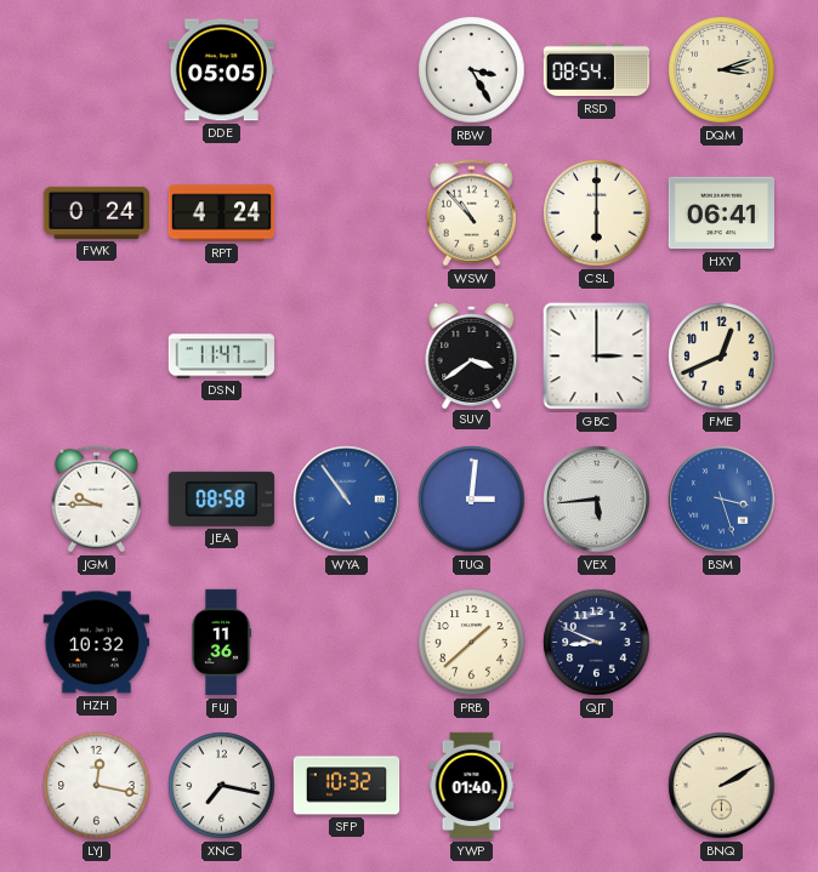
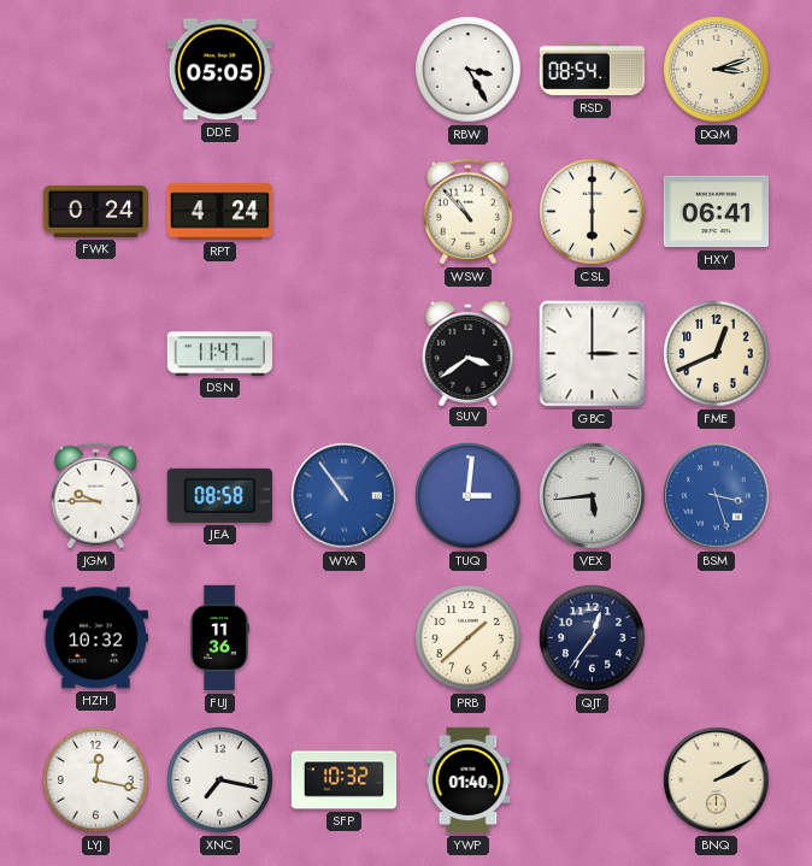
QJT: 8:49 -> 12:36 (593, 638)
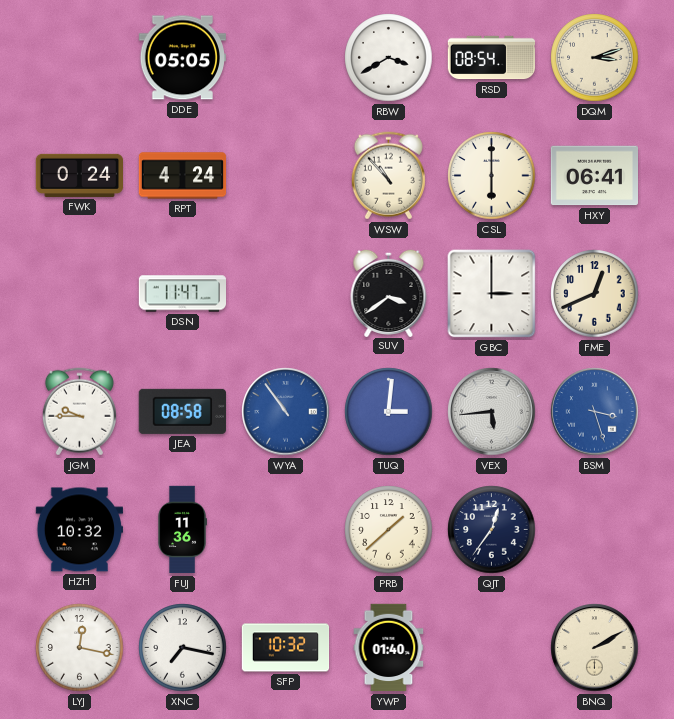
RBW: 3:25 -> 3:40 (389, 58)
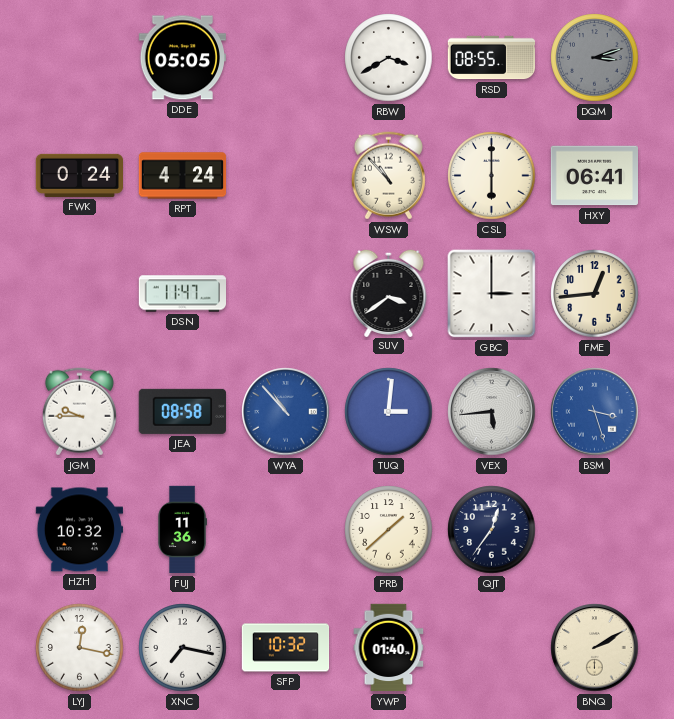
RSD: 08:54 -> 08:55 (492, 58)
DQM dial: cream -> grey (595, 58)
FME: 12:41 -> 12:44 (595, 294)
WYA: 10:54 -> 10:53 (286, 412)
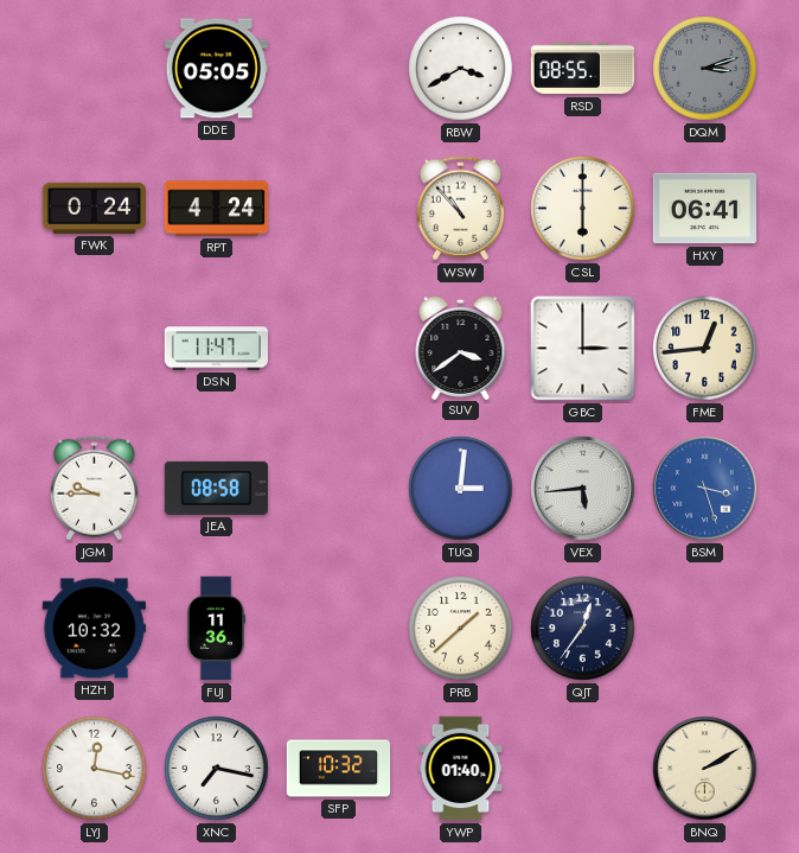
WYA: 10:53 -> none (286, 412)
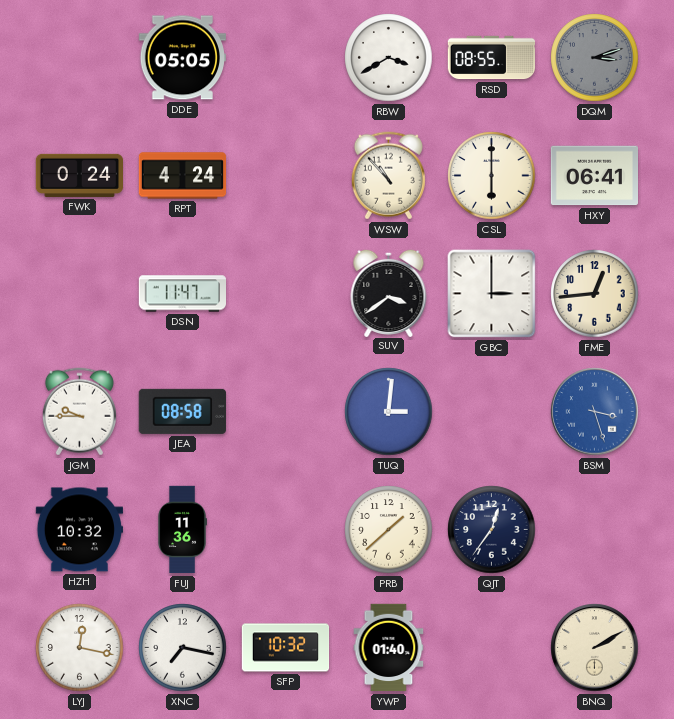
VEX: 5:44 -> none (583, 489)
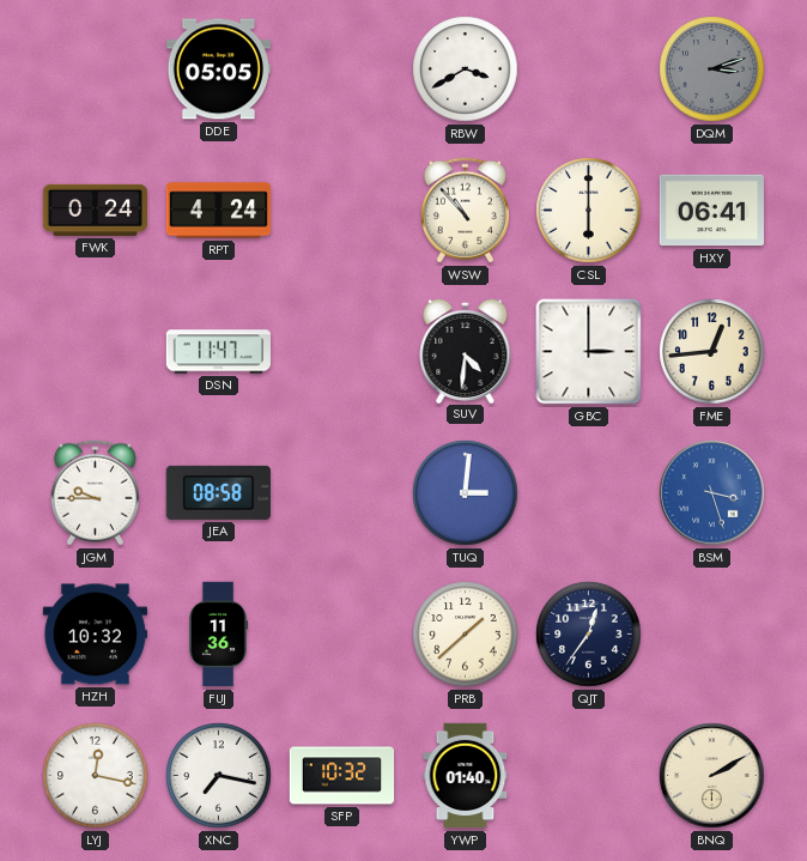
RSD: 08:55 -> none (492, 58)
SUV: 3:39 -> 4:31 (466, 350)
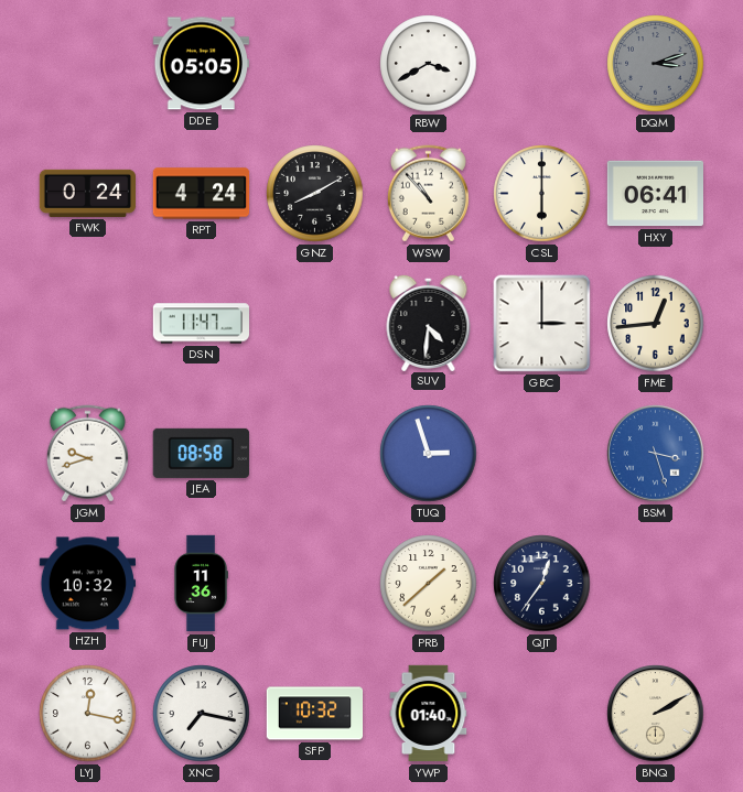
GNZ: none -> 8:10 (315, 194)
JGM: 9:45 -> 9:42 (87, 454)
TUQ: 3:01 -> 2:57 (429, 454)
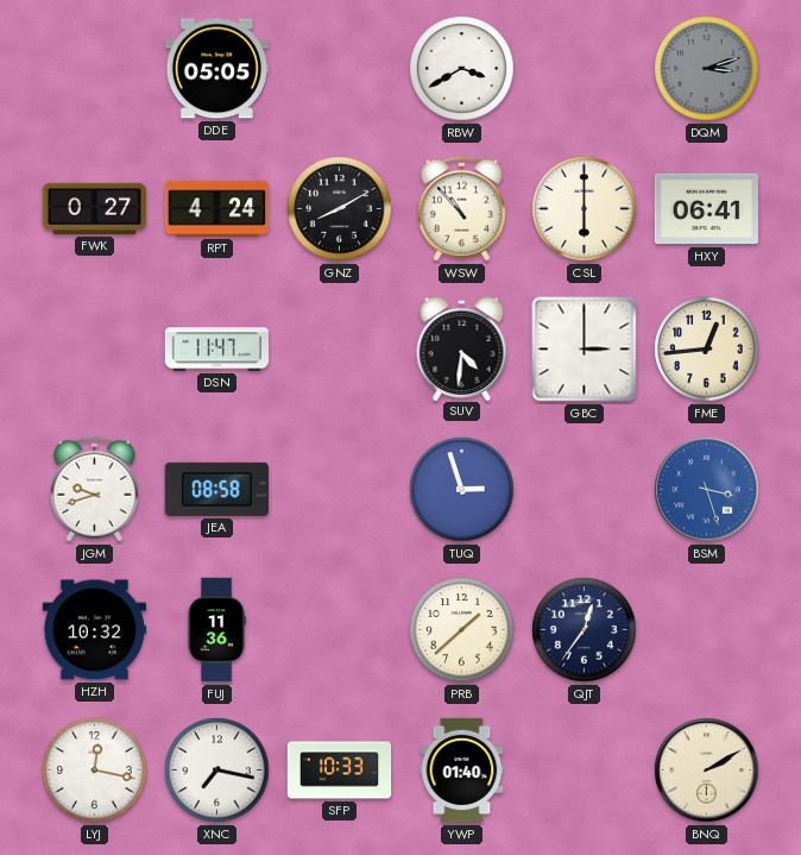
FWK: 0:24 -> 0:27 (94, 208)
SFP: 10:32 -> 10:33 (340, 771)
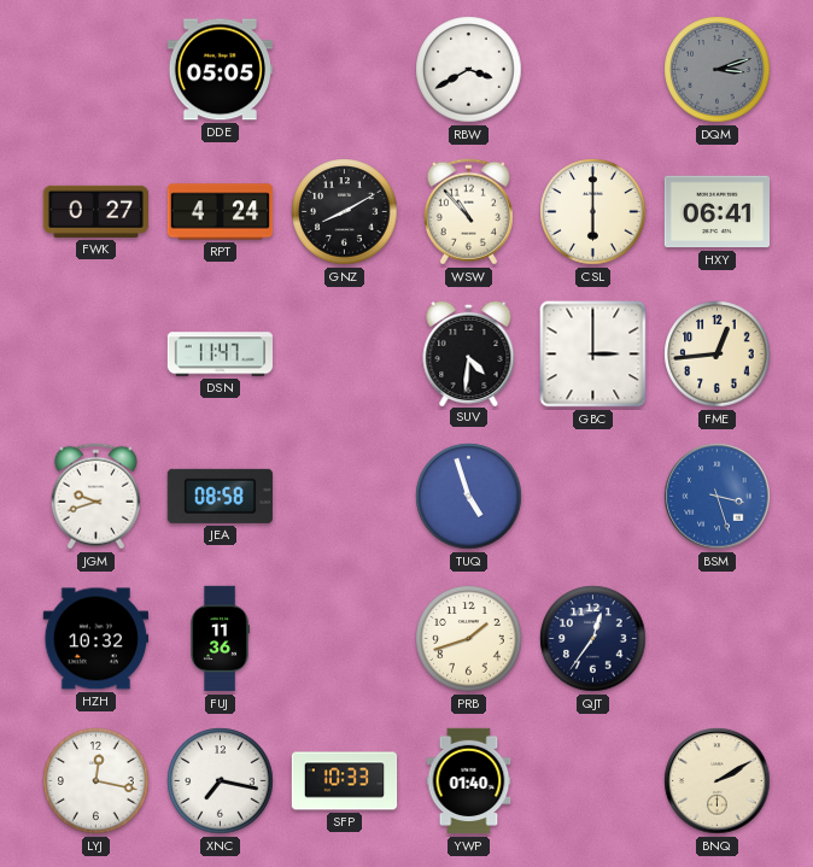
TUQ: 2:57 -> 4:57 (469, 497)
PRB: 1:38 -> 1:42 (469, 639)
